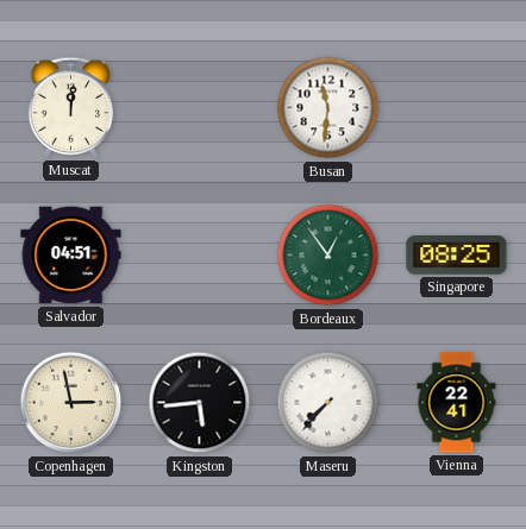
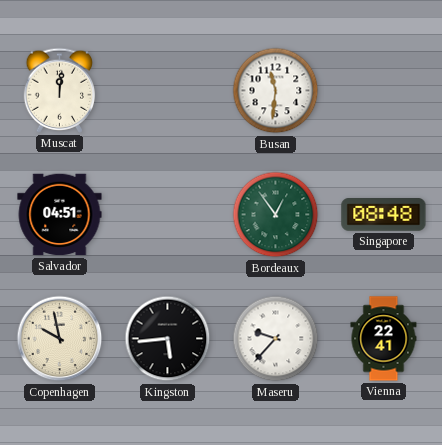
Singapore: 08:25 -> 08:48 (384, 215)
Copenhagen: 2:58 -> 9:58 (60, 339)
Maseru: 7:37 -> 9:37 (276, 339)
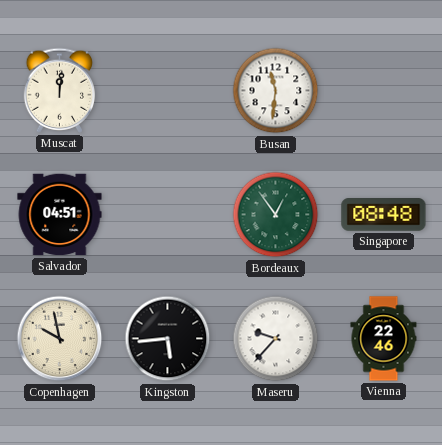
Vienna: 22:41 -> 22:46 (384, 339)
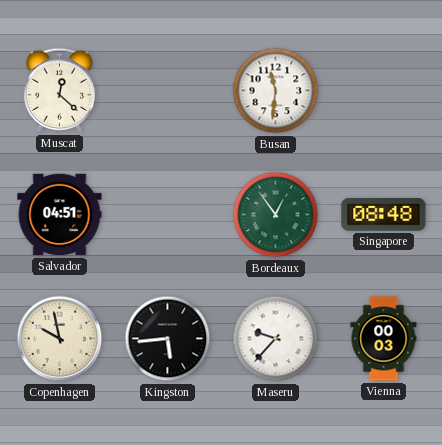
Muscat: 12:01 -> 12:22 (60, 90)
Vienna: 22:46 -> 00:03 (384, 339)
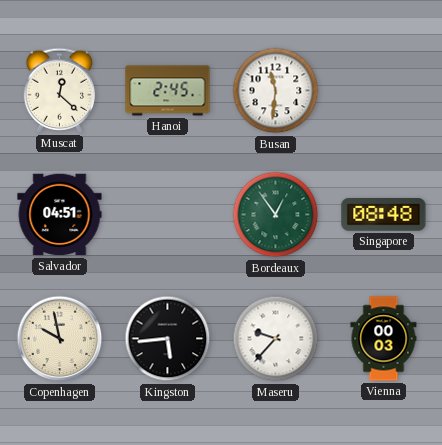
Hanoi: none -> 2:45 (168, 91)
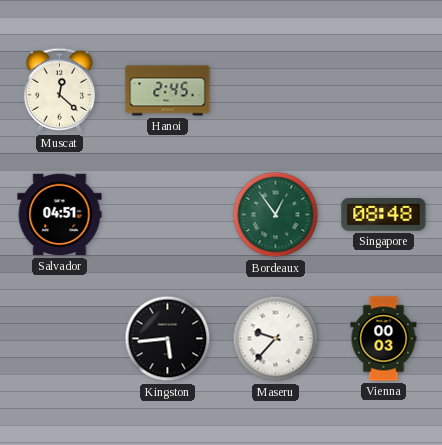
Busan: 11:31 -> none (276, 91)
Copenhagen: 9:58 -> none (60, 339)
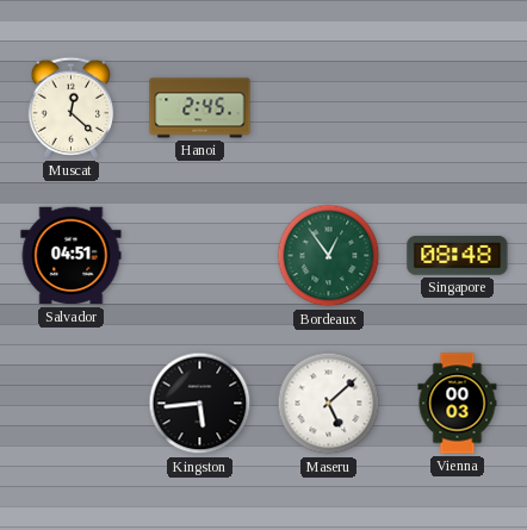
Maseru: 9:37 -> 5:08 (329, 404)
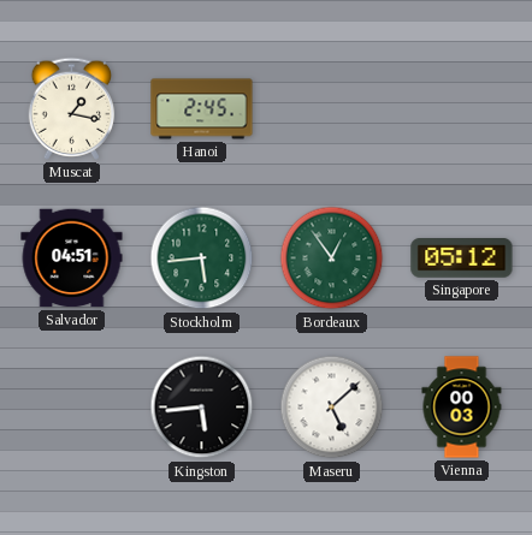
Muscat: 12:22 -> 1:17 (72, 108)
Stockholm: none -> 5:44 (202, 258)
Singapore: 08:48 -> 05:12 (462, 258)
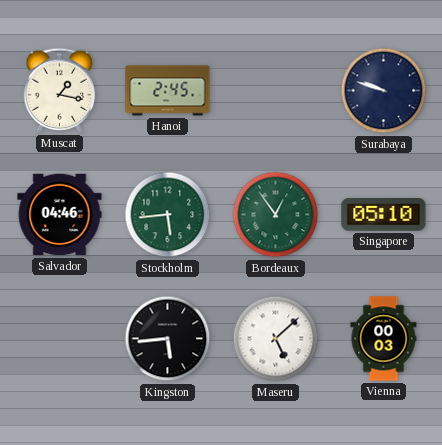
Surabaya: none -> 9:48 (384, 91)
Salvador: 04:51 -> 04:46 (60, 215)
Singapore: 05:12 -> 05:10 (384, 215)
